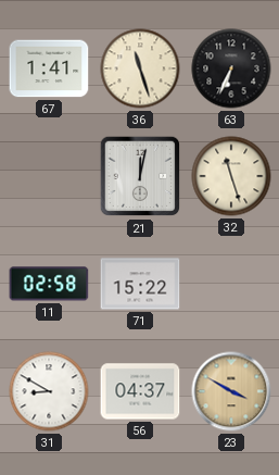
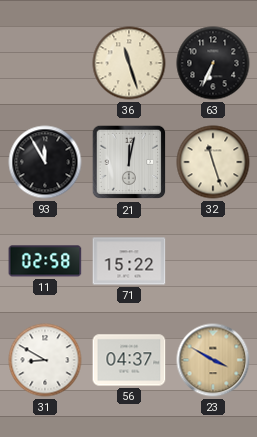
67: 1:41 -> none (49, 68)
93: none -> 11:55 (45, 162)
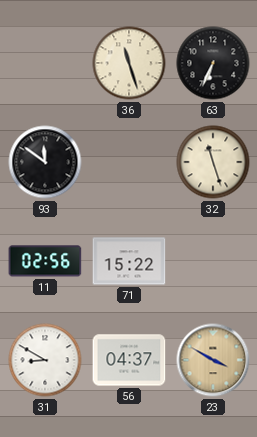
93: 11:55 -> 11:51 (45, 162)
21: 12:02 -> none (129, 162)
11: 02:58 -> 02:56 (45, 261)
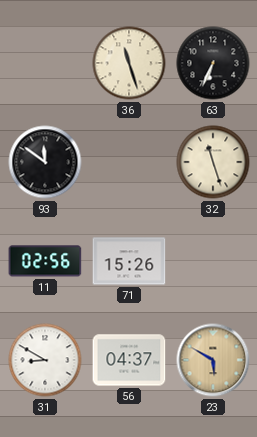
71: 15:22 -> 15:26 (129, 261)
23: 3:50 -> 5:50 (213, 360)
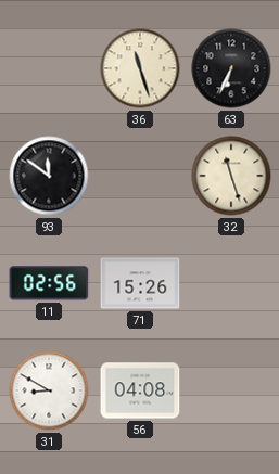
56: 04:37 -> 04:08 (140, 390)
23: 5:50 -> none (213, 360)
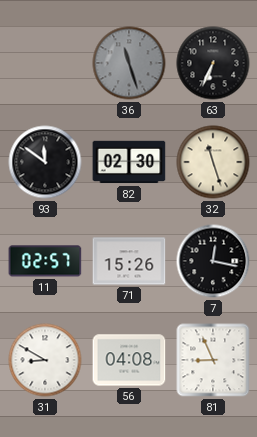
36 dial: cream -> grey (129, 63)
82: none -> 02:30 (129, 162)
11: 02:56 -> 02:57 (45, 261)
7: none -> 12:17 (213, 261)
81: none -> 8:56 (213, 360)
